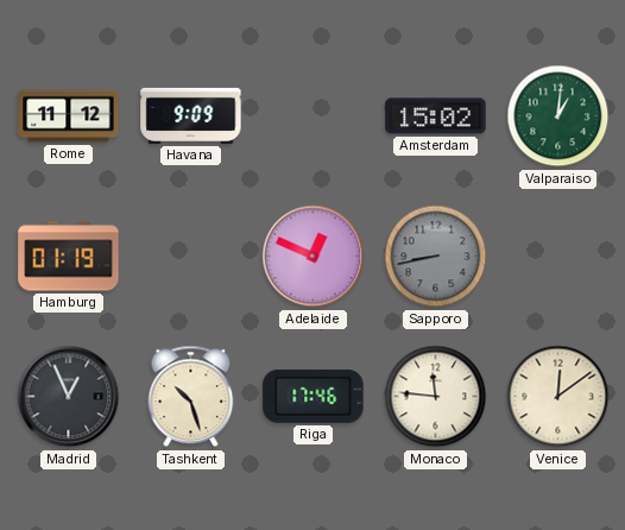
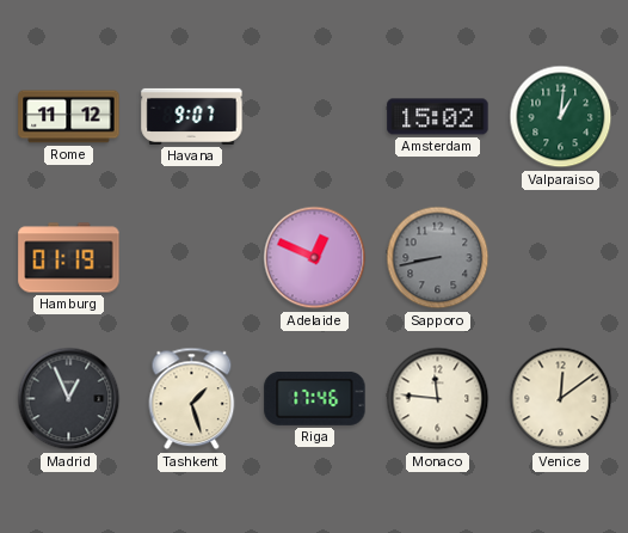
Havana: 9:09 -> 9:07 (192, 116)
Tashkent: 10:27 -> 1:27 (192, 399)
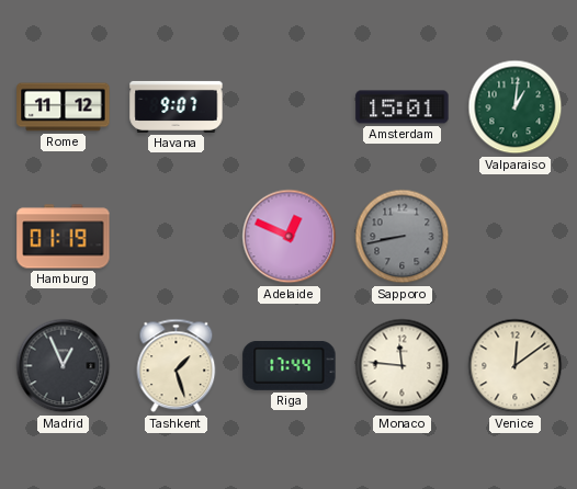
Amsterdam: 15:02 -> 15:01 (403, 107)
Riga: 17:46 -> 17:44 (290, 365)
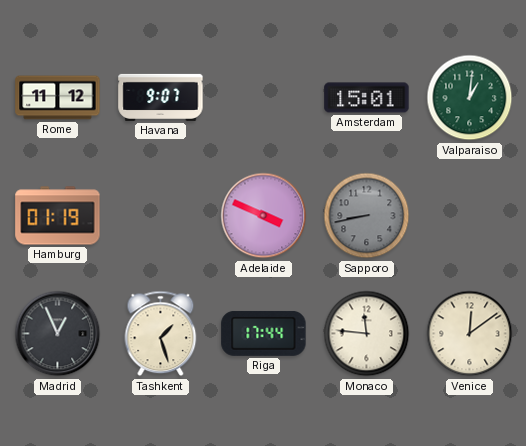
Adelaide: 12:49 -> 3:49 (264, 216)
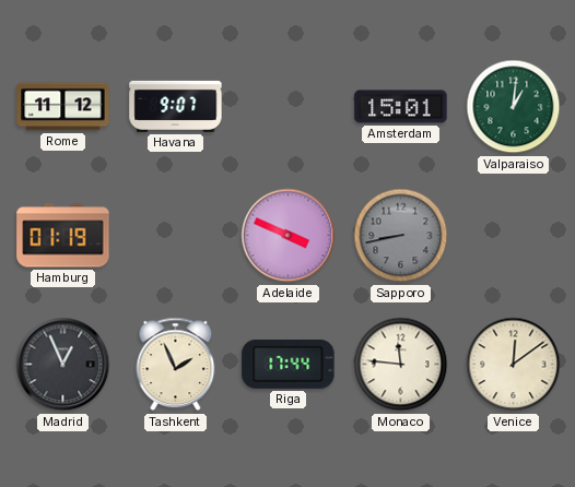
Tashkent: 1:27 -> 1:56 (176, 365)
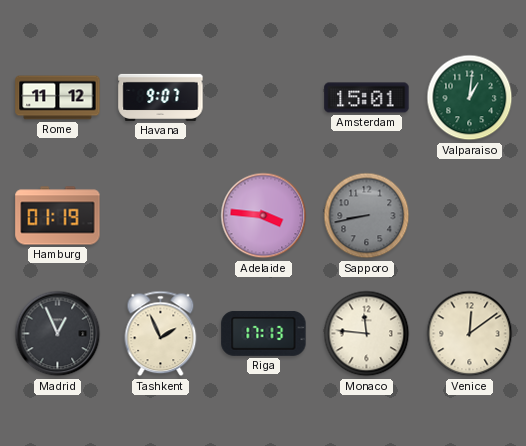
Adelaide: 3:49 -> 3:46 (264, 216)
Riga: 17:44 -> 17:13 (264, 333)
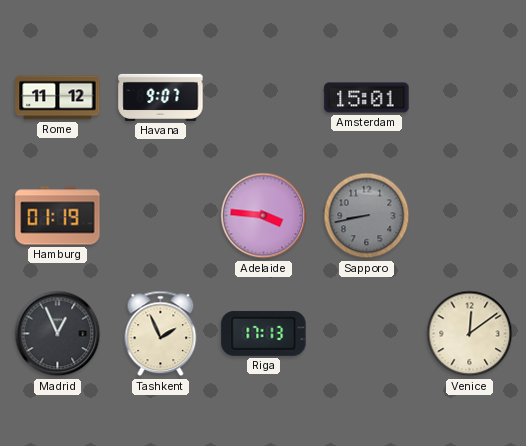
Valparaiso: 1:01 -> none (470, 98)
Monaco: 11:46 -> none (367, 334)
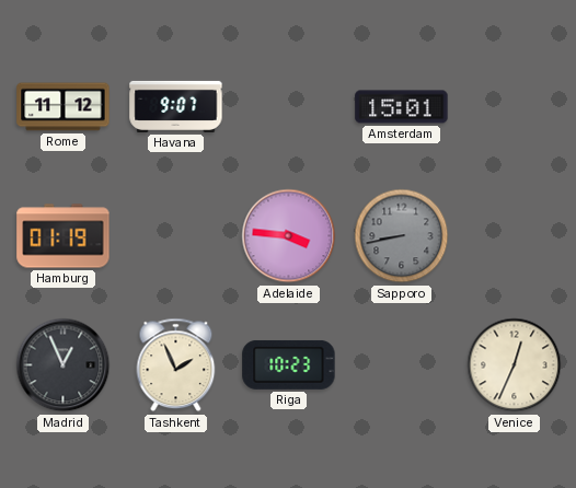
Riga: 17:13 -> 10:23 (289, 364)
Venice: 12:09 -> 12:34 (515, 365)
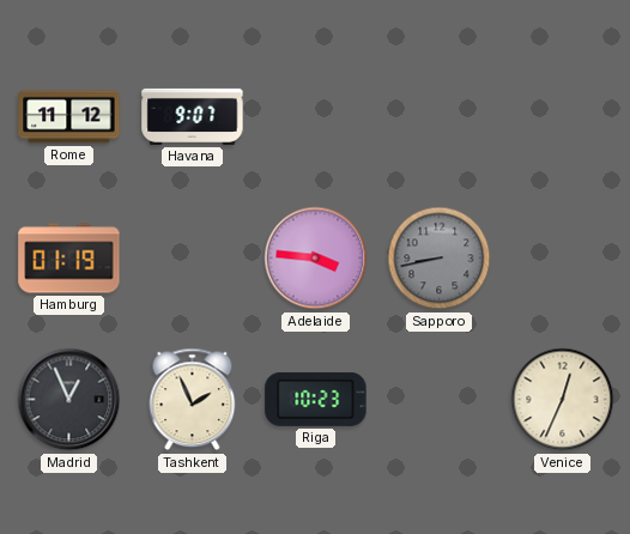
Amsterdam: 15:01 -> none (402, 107)
